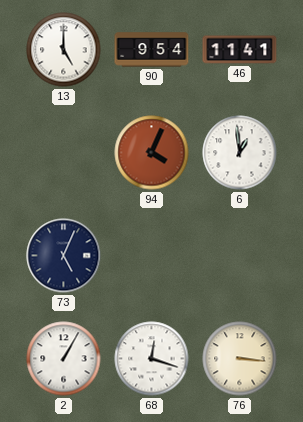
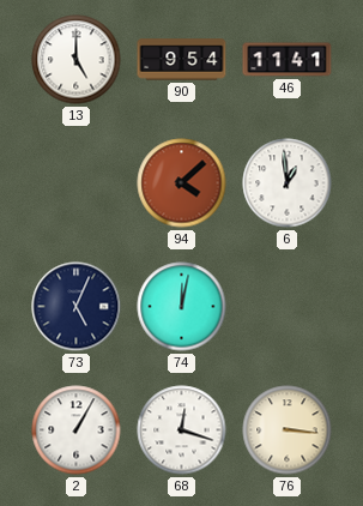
94: 4:04 -> 4:08 (182, 183)
74: none -> 12:02 (182, 307)
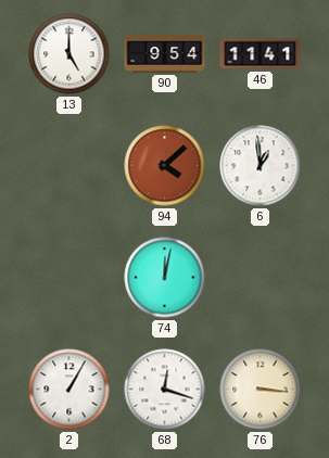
73: 5:04 -> none (77, 307)
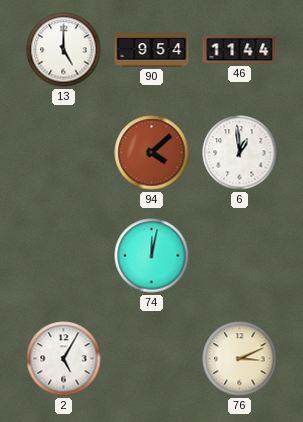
46: 11:41 -> 11:44 (240, 50)
2: 1:05 -> 5:05 (64, 359)
68: 12:18 -> none (165, 390)
76: 3:16 -> 3:11 (240, 359)
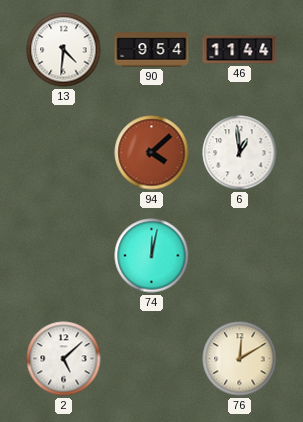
13: 5:00 -> 4:31 (64, 50)
2: 5:05 -> 5:08 (64, 359)
76: 3:11 -> 12:10 (240, 359)
